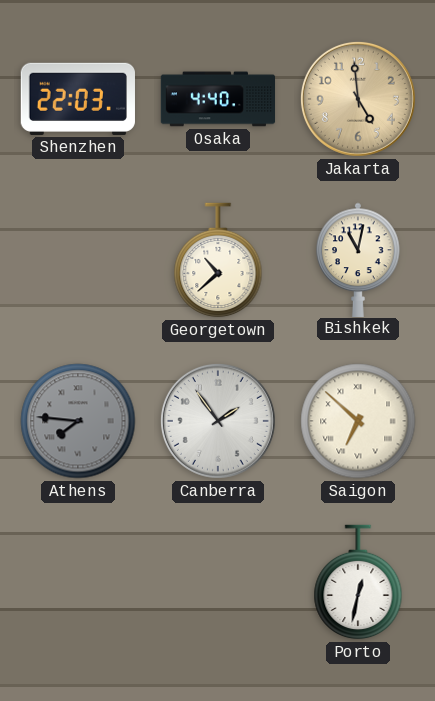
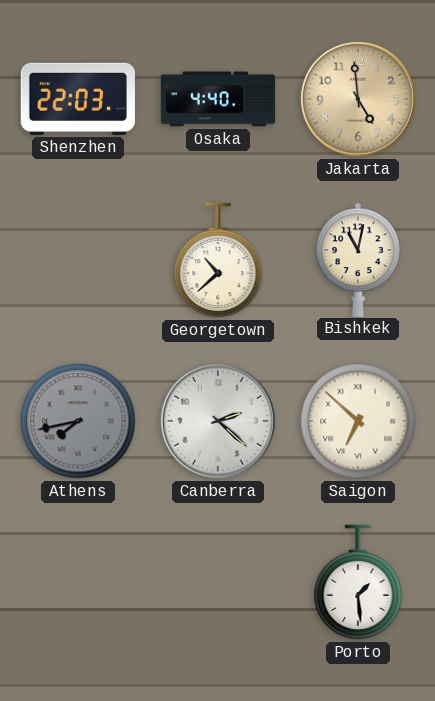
Athens: 7:46 -> 7:43 (78, 421)
Canberra: 1:54 -> 2:22 (218, 421)
Porto: 12:32 -> 1:29 (358, 582)
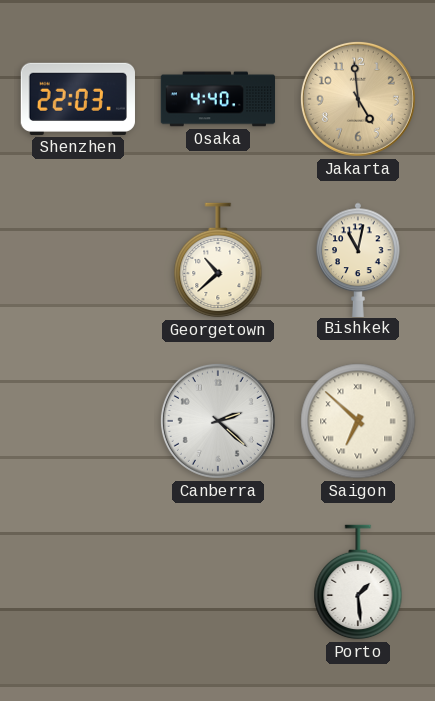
Athens: 7:43 -> none (78, 421)
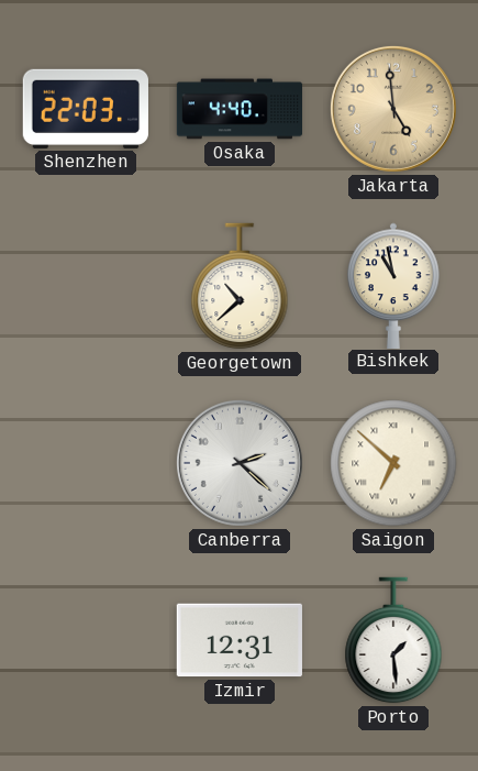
Bishkek: 11:02 -> 10:58 (393, 285)
Izmir: none -> 12:31 (240, 640)
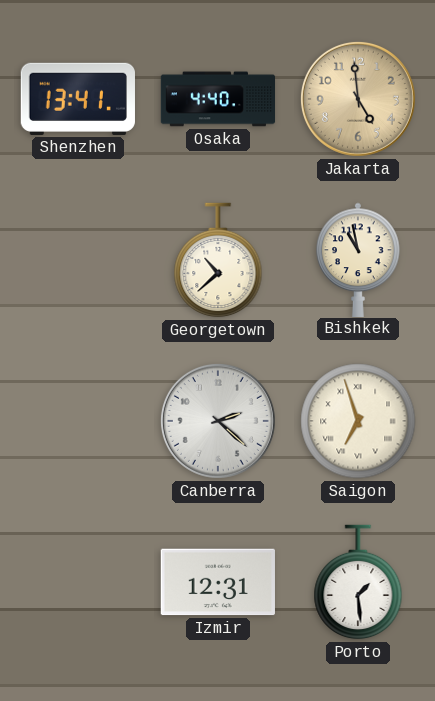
Shenzhen: 22:03 -> 13:41 (78, 99)
Saigon: 6:52 -> 6:57 (358, 421)
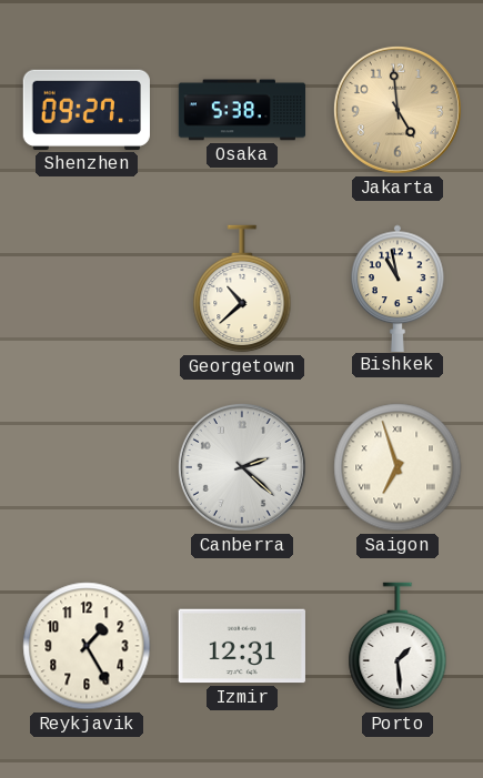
Shenzhen: 13:41 -> 09:27 (87, 110)
Osaka: 4:40 -> 5:38 (242, 110)
Reykjavik: none -> 1:25 (87, 646)
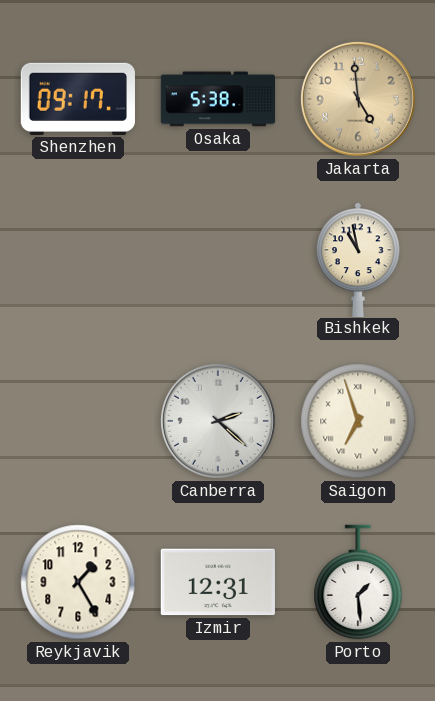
Shenzhen: 09:27 -> 09:17 (78, 99)
Georgetown: 10:38 -> none (242, 289)
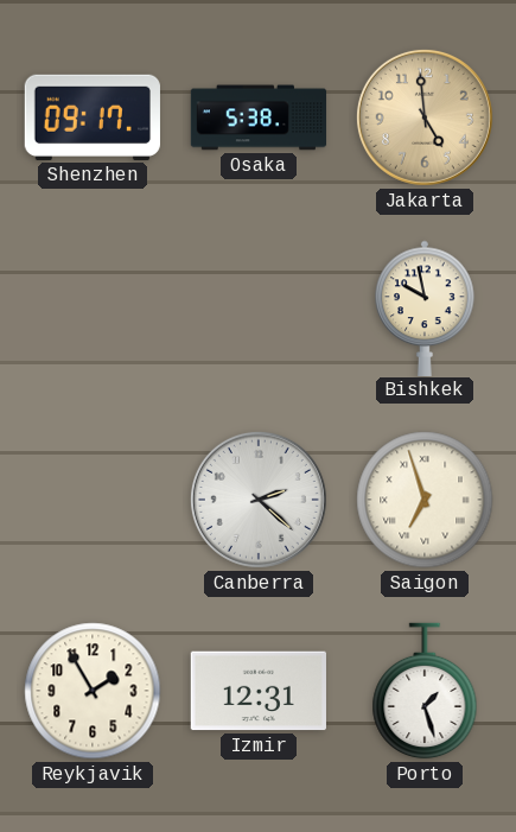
Bishkek: 10:58 -> 9:58 (425, 307)
Reykjavik: 1:25 -> 1:55 (93, 691)
Porto: 1:29 -> 1:27 (425, 691)
